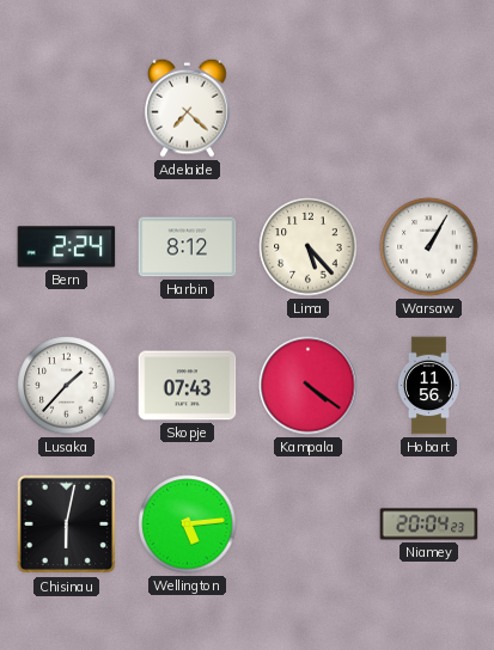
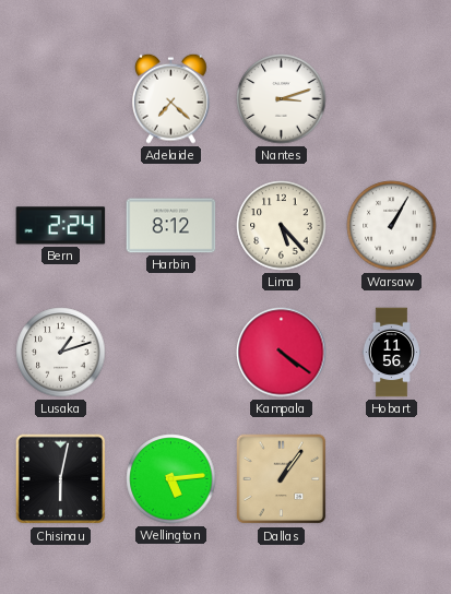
Nantes: none -> 3:12 (282, 99)
Lusaka: 1:37 -> 1:12 (61, 353)
Skopje: 07:43 -> none (188, 386)
Dallas: none -> 1:06 (282, 479)
Niamey: 20:04 -> none (429, 525)
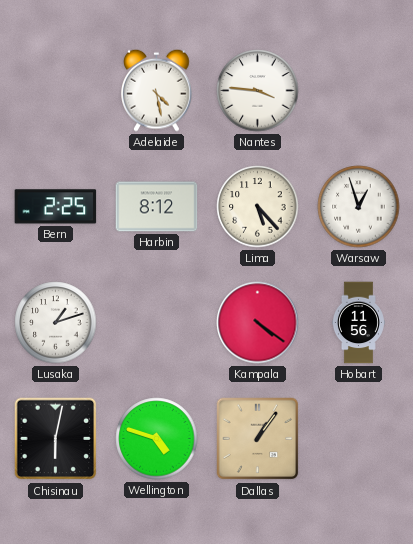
Adelaide: 7:22 -> 4:28 (157, 90)
Nantes: 3:12 -> 3:46 (258, 91)
Bern: 2:24 -> 2:25 (56, 207)
Warsaw: 1:05 -> 12:57 (359, 207)
Wellington: 5:14 -> 4:48 (157, 439)
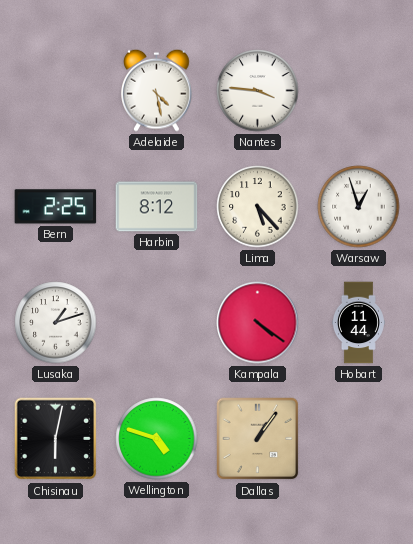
Hobart: 11:56 -> 11:44 (358, 323)
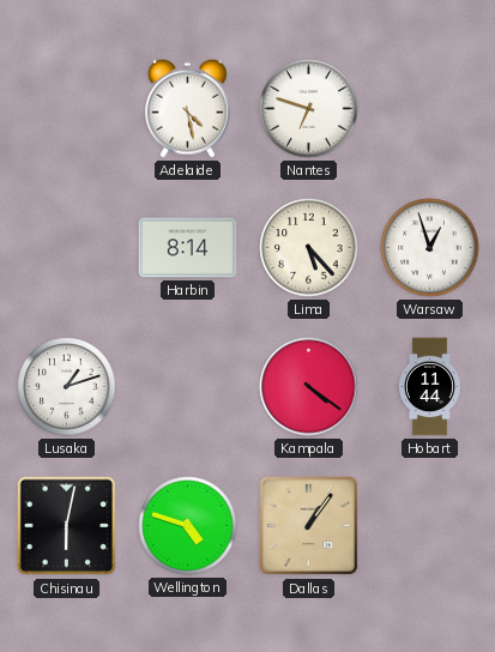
Nantes: 3:46 -> 6:48 (309, 109)
Bern: 2:25 -> none (56, 207)
Harbin: 8:12 -> 8:14 (188, 248)
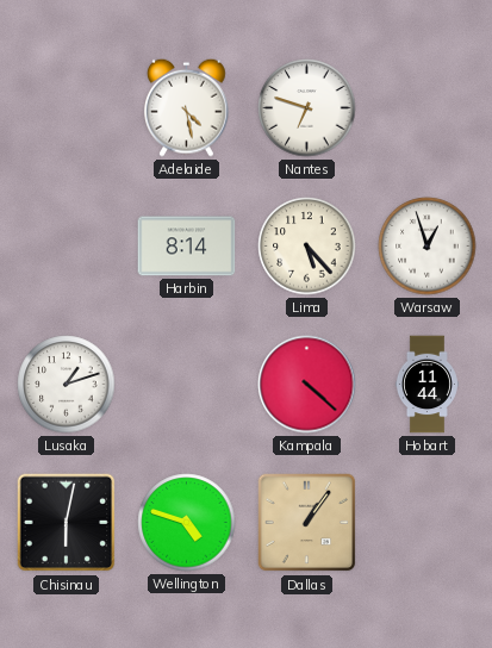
Kampala: 4:21 -> 4:22 (307, 385)
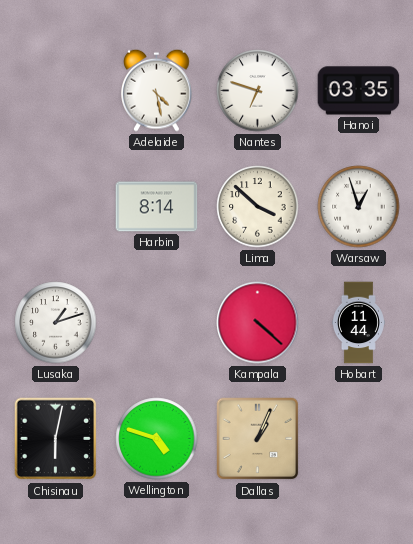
Hanoi: none -> 03:35 (359, 91)
Lima: 5:23 -> 3:52 (258, 207)
Dallas: 1:06 -> 1:04 (258, 439)
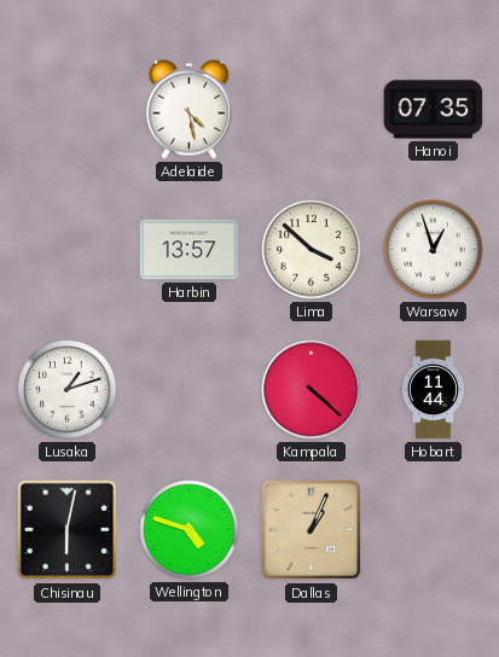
Nantes: 6:48 -> none (258, 91)
Hanoi: 03:35 -> 07:35 (434, 110)
Harbin: 8:14 -> 13:57 (190, 250)
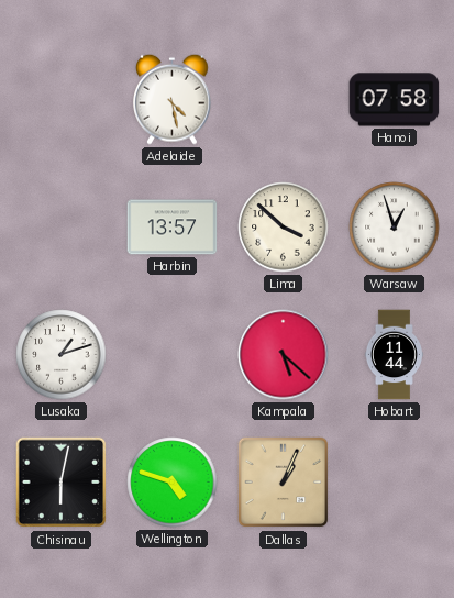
Hanoi: 07:35 -> 07:58 (395, 100)
Kampala: 4:22 -> 5:22 (284, 355)
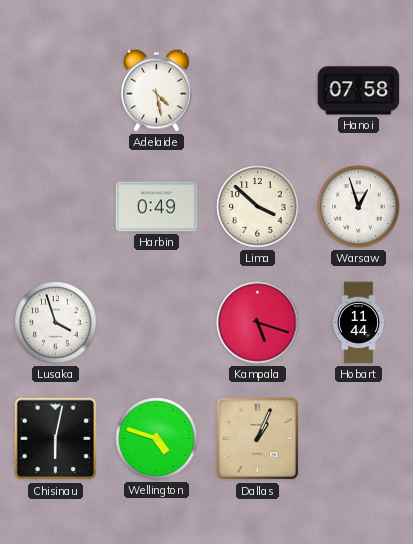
Harbin: 13:57 -> 0:49 (157, 207)
Lusaka: 1:12 -> 3:57 (56, 323)
Kampala: 5:22 -> 5:18 (258, 323)
